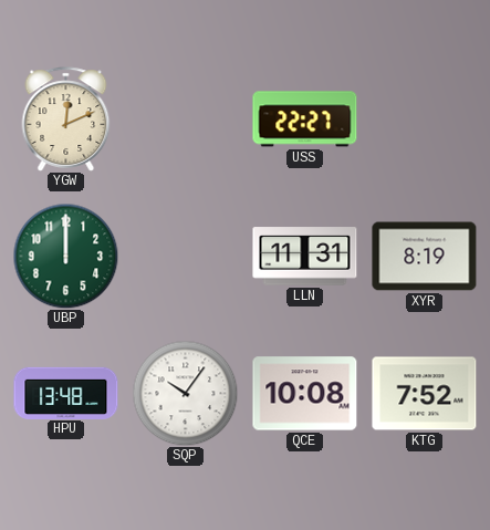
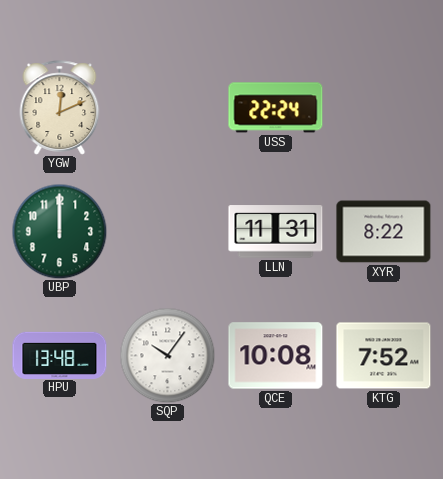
USS: 22:27 -> 22:24 (276, 108)
XYR: 8:19 -> 8:22 (384, 232)
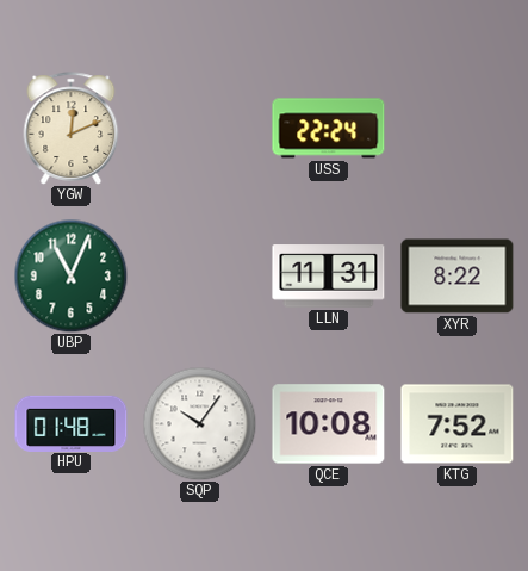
UBP: 12:00 -> 11:04 (70, 275)
HPU: 13:48 -> 01:48 (72, 423)
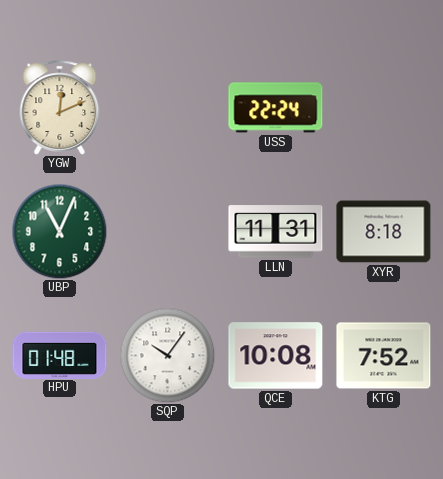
XYR: 8:22 -> 8:18 (384, 232)
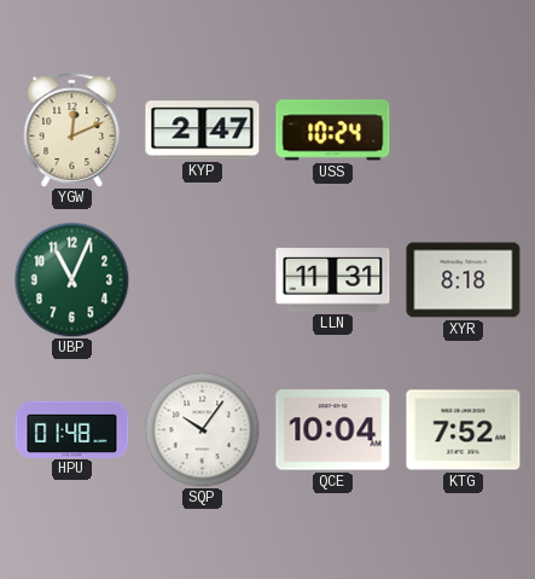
KYP: none -> 2:47 (203, 131)
USS: 22:24 -> 10:24 (333, 131)
QCE: 10:08 -> 10:04 (333, 430)
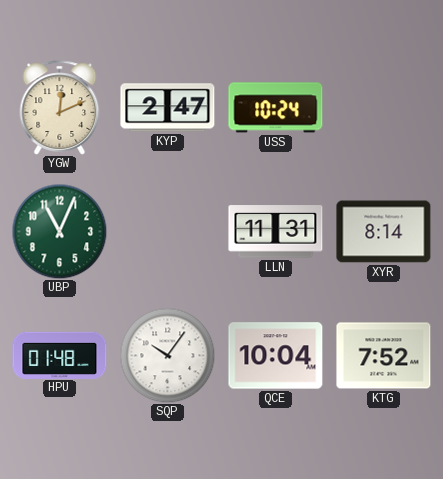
XYR: 8:18 -> 8:14 (384, 232)
